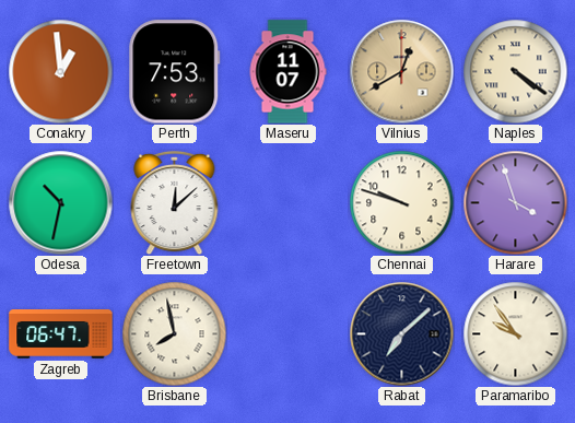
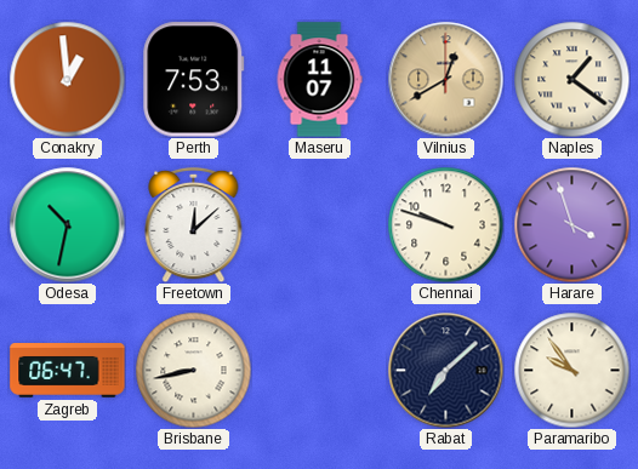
Naples: 4:21 -> 1:21 (571, 79)
Brisbane: 7:58 -> 8:43 (193, 370)
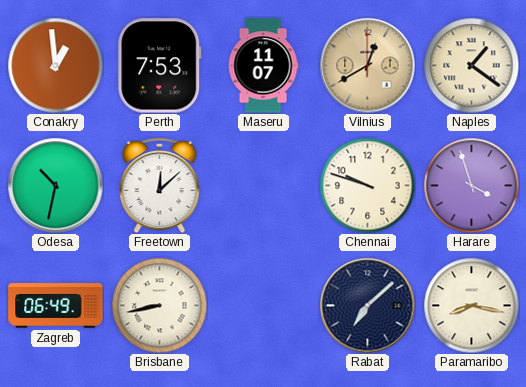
Zagreb: 06:47 -> 06:49 (56, 306)
Paramaribo: 9:54 -> 8:17 (471, 305)
